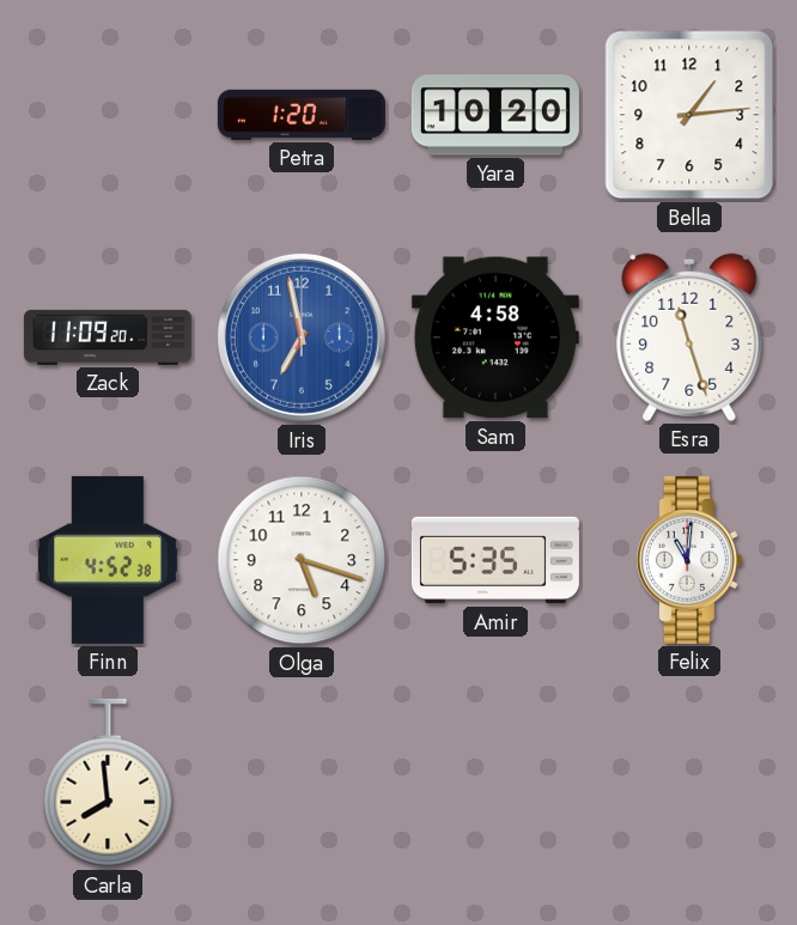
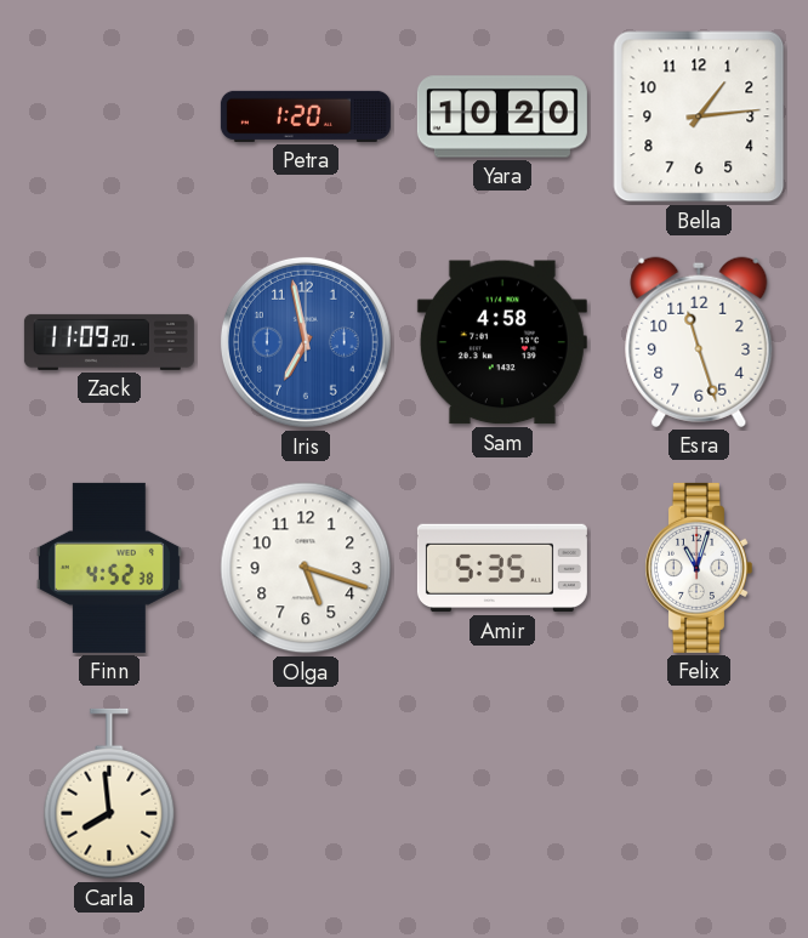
Felix: 11:01 -> 11:03 (698, 568)
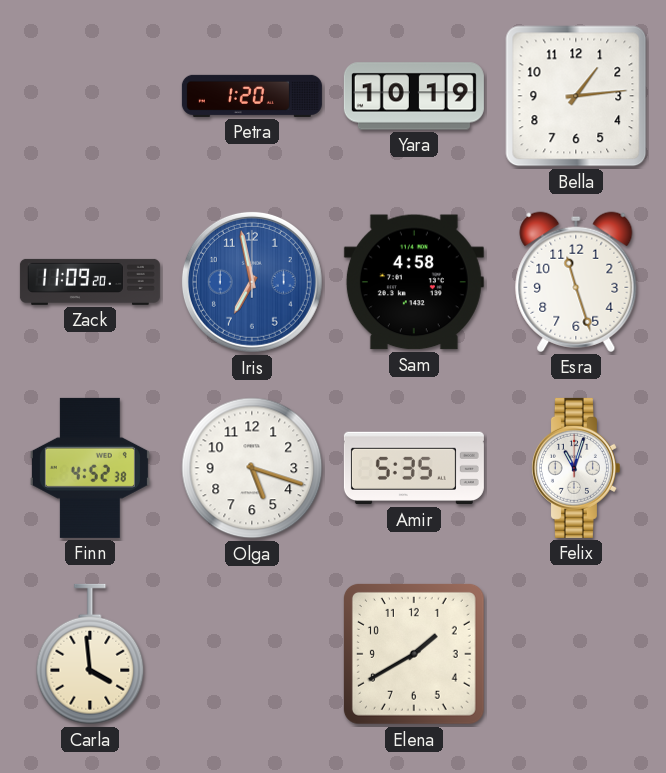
Yara: 10:20 -> 10:19 (414, 96)
Carla: 7:59 -> 3:59 (90, 654)
Elena: none -> 1:40 (414, 654)
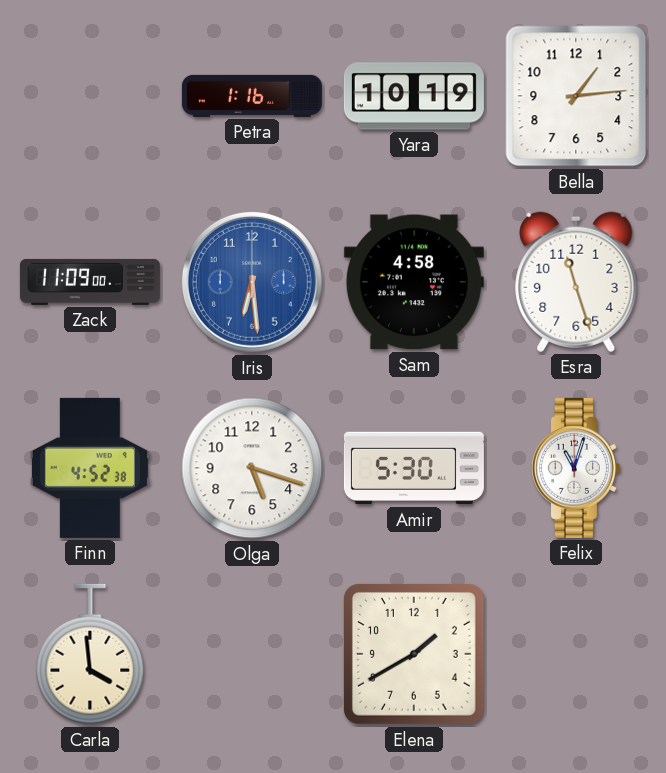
Petra: 1:20 -> 1:16 (252, 96)
Zack: 11:09:20 -> 11:09:00 (90, 282)
Iris: 6:58 -> 6:29 (252, 282)
Amir: 5:35 -> 5:30 (414, 468)
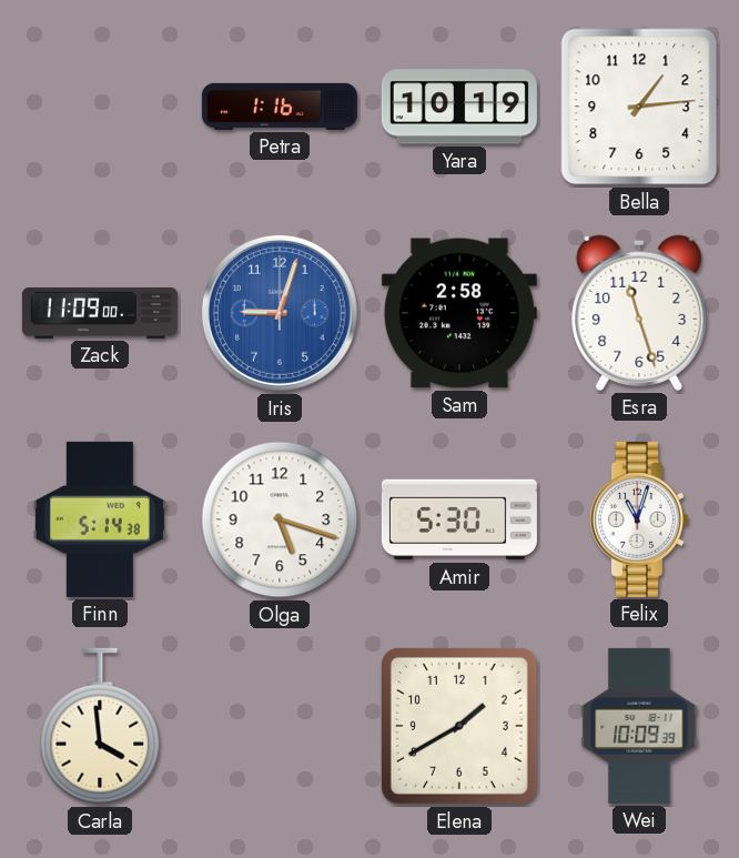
Iris: 6:29 -> 9:03 (280, 313)
Sam: 4:58 -> 2:58 (459, 313)
Finn: 4:52 -> 5:14 (100, 519)
Wei: none -> 10:09 (639, 726)
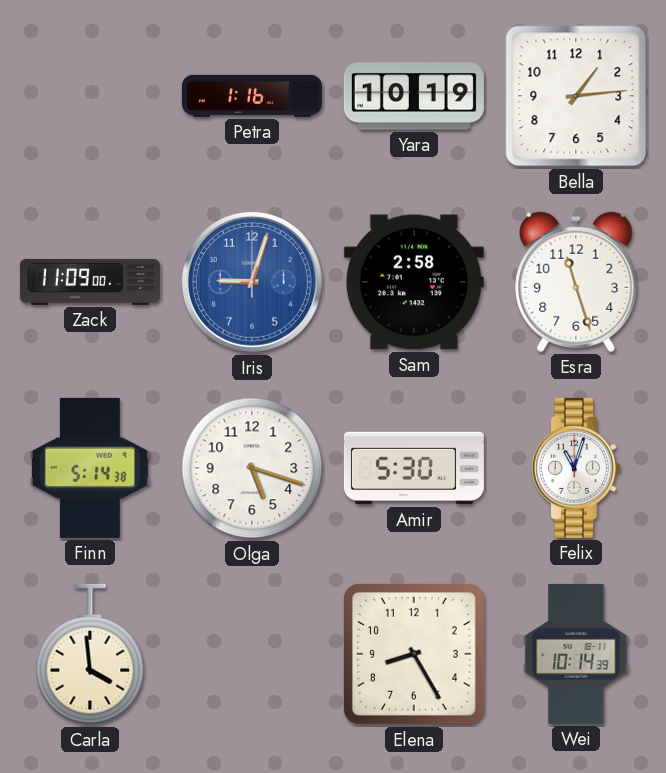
Elena: 1:40 -> 8:25 (414, 654)
Wei: 10:09 -> 10:14 (576, 654)
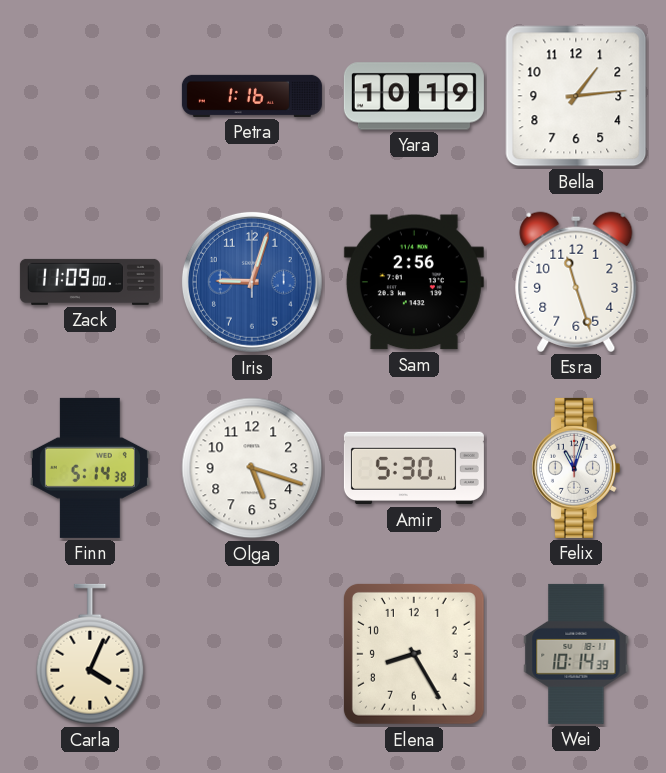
Sam: 2:58 -> 2:56 (414, 282)
Carla: 3:59 -> 4:04 (90, 654)
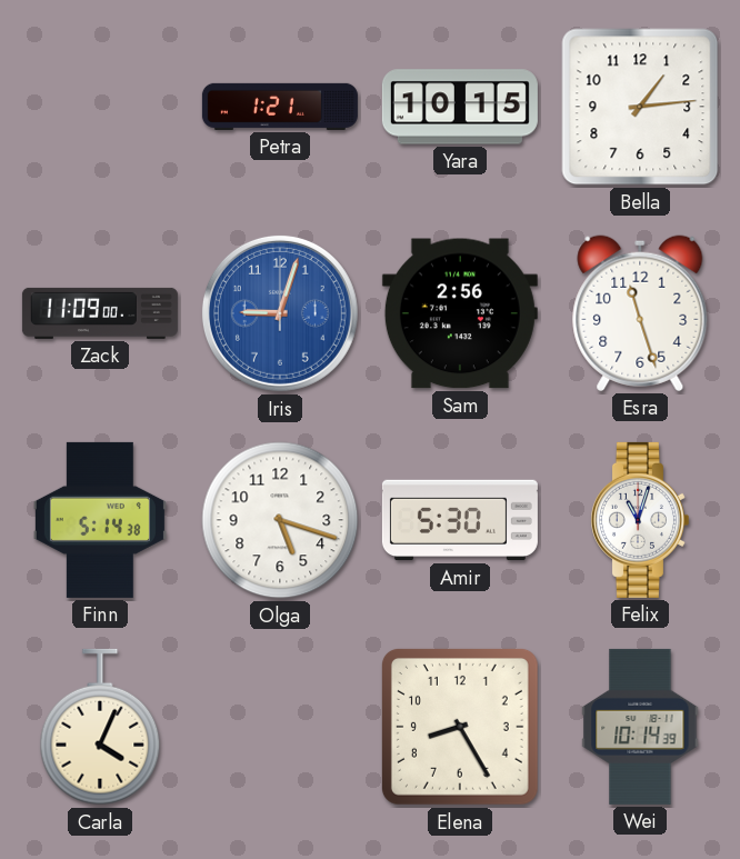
Petra: 1:16 -> 1:21 (280, 107)
Yara: 10:19 -> 10:15 (460, 107)
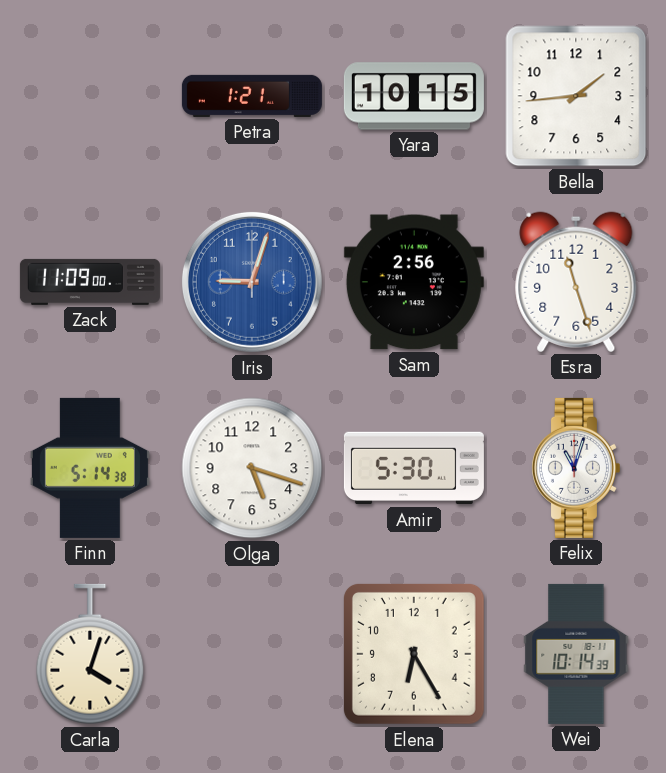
Bella: 1:14 -> 1:44 (576, 96)
Carla: 4:04 -> 4:03 (90, 654)
Elena: 8:25 -> 6:25 (414, 654)
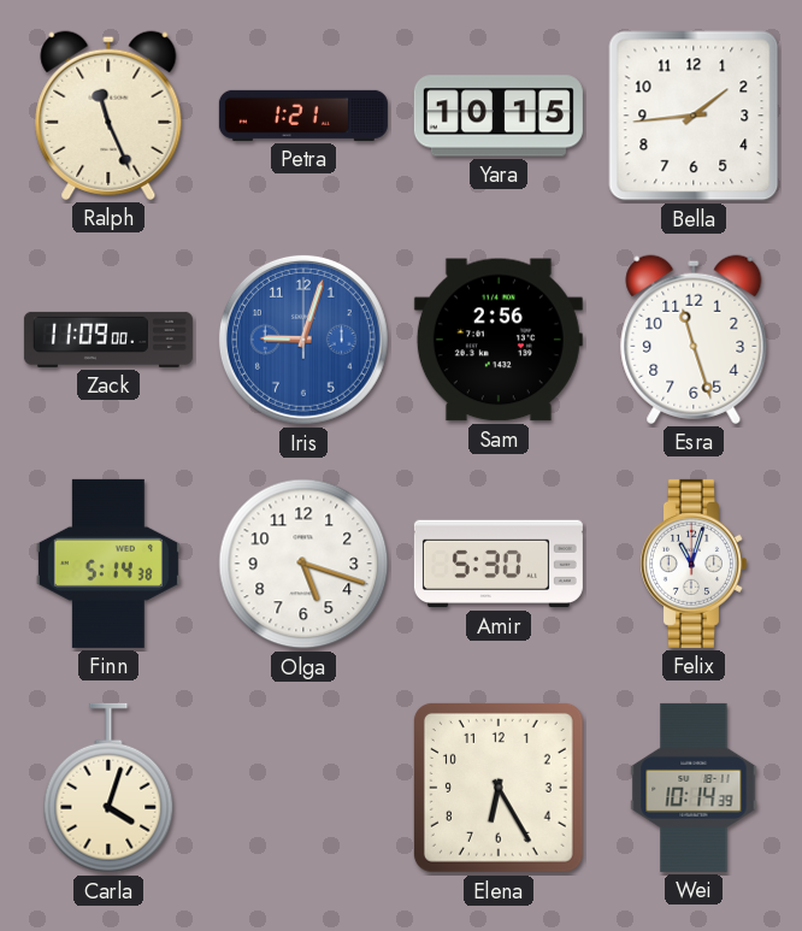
Ralph: none -> 11:26 (108, 116)
